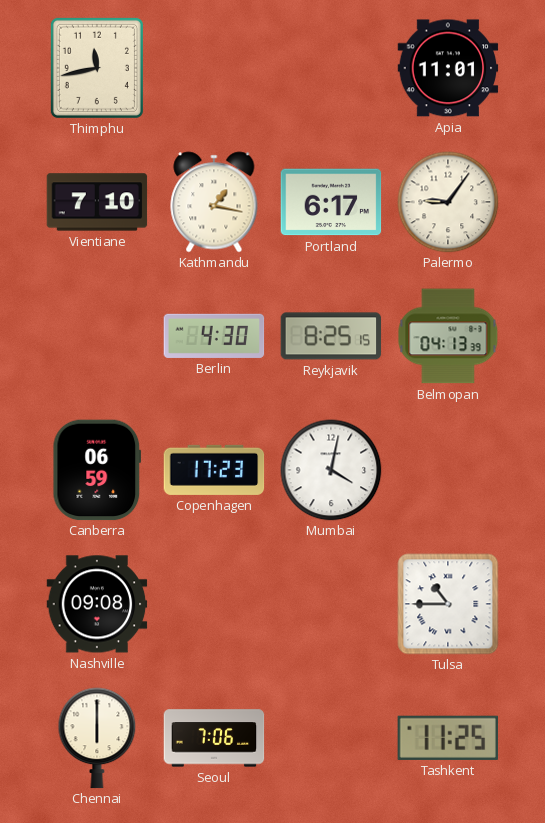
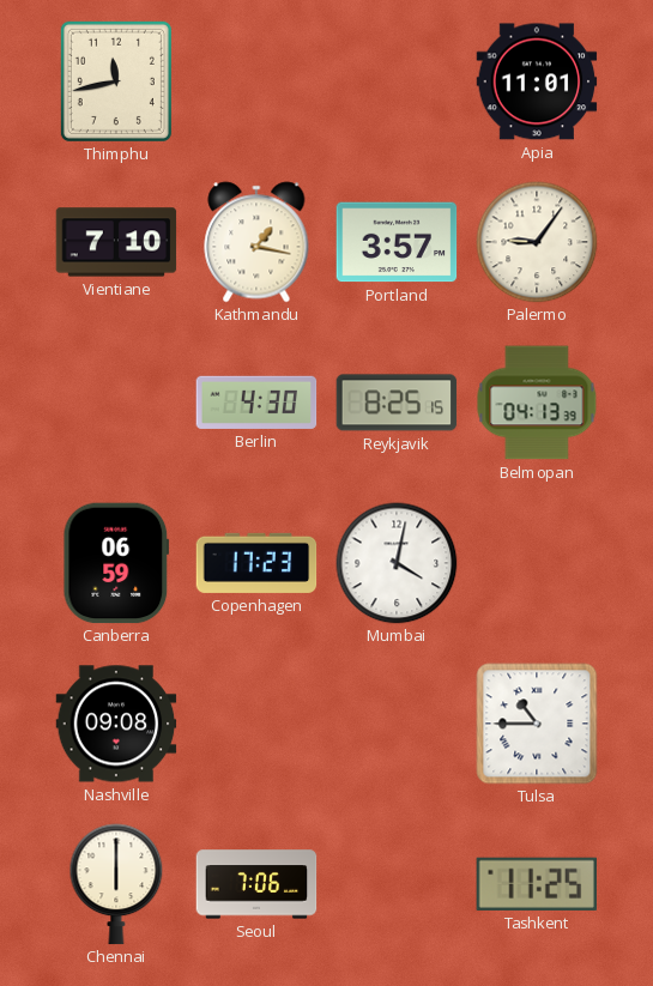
Portland: 6:17 -> 3:57 (397, 242)
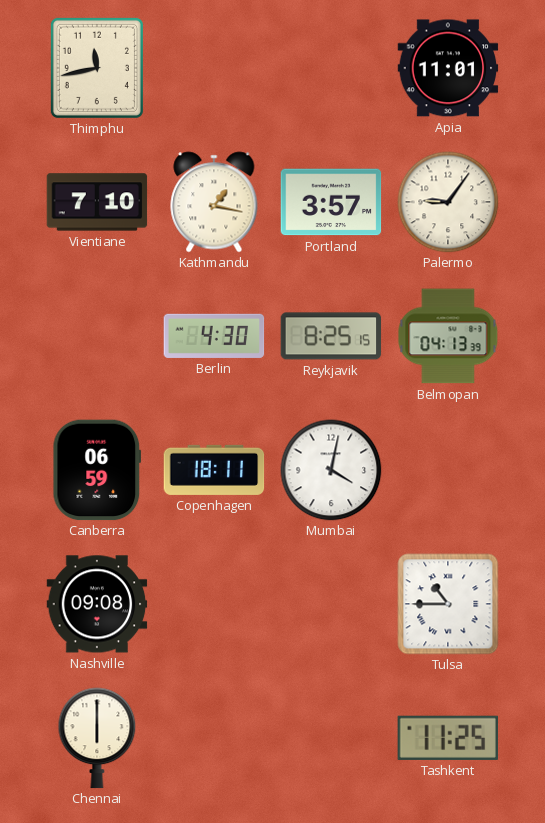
Copenhagen: 17:23 -> 18:11 (214, 470)
Seoul: 7:06 -> none (256, 884)
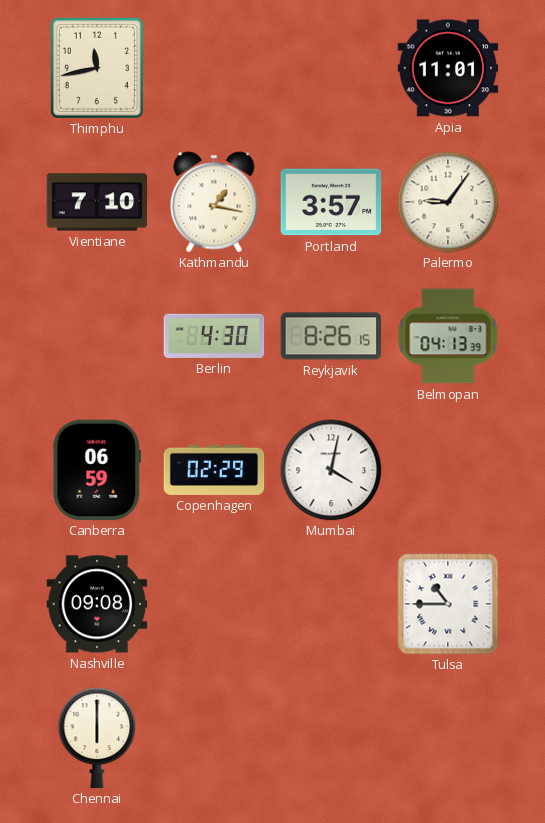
Reykjavik: 8:25 -> 8:26 (331, 336)
Copenhagen: 18:11 -> 02:29 (214, 470)
Tashkent: 11:25 -> none (447, 738)
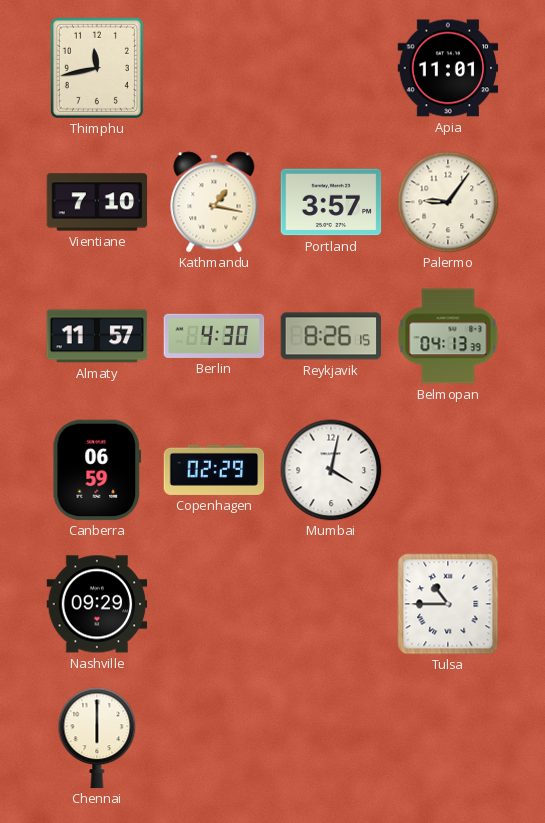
Almaty: none -> 11:57 (97, 336)
Nashville: 09:08 -> 09:29 (97, 604)
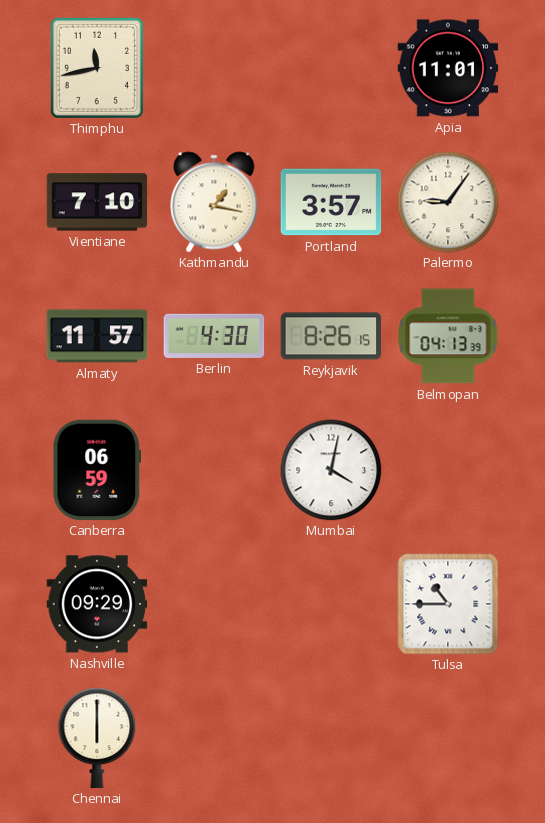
Copenhagen: 02:29 -> none (214, 470)
